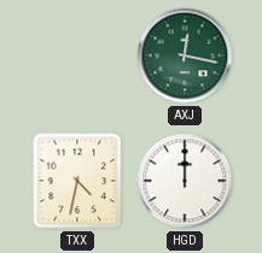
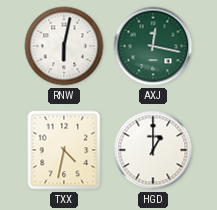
RNW: none -> 6:02 (64, 46)
HGD: 12:00 -> 1:00 (153, 150)
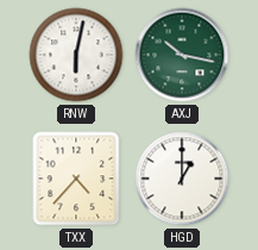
AXJ: 12:17 -> 10:17 (182, 55)
TXX: 4:32 -> 4:37 (76, 179)
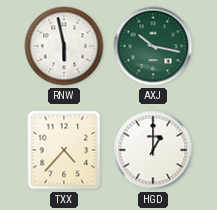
RNW: 6:02 -> 5:58 (64, 46)
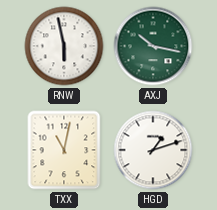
TXX: 4:37 -> 11:02 (64, 150)
HGD: 1:00 -> 1:12 (153, 150)
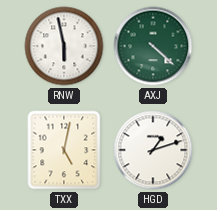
AXJ: 10:17 -> 4:22 (153, 46)
TXX: 11:02 -> 5:02 (64, 150)
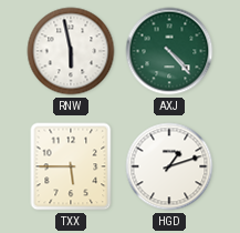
AXJ: 4:22 -> 4:23 (169, 51)
TXX: 5:02 -> 5:45 (71, 166)
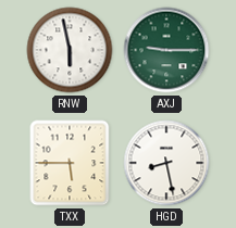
AXJ: 4:23 -> 9:15 (166, 50)
HGD: 1:12 -> 8:28 (166, 163)
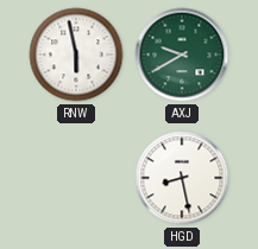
AXJ: 9:15 -> 9:40 (182, 55)
TXX: 5:45 -> none (70, 163)
